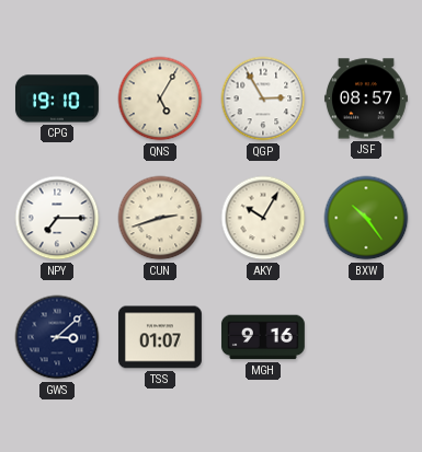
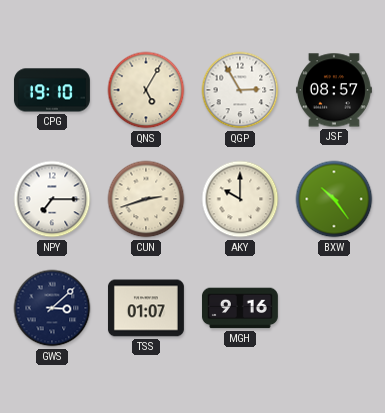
AKY: 10:05 -> 10:00 (240, 199)
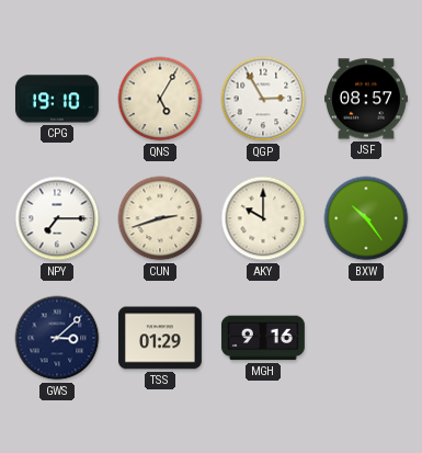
TSS: 01:07 -> 01:29 (160, 338)
